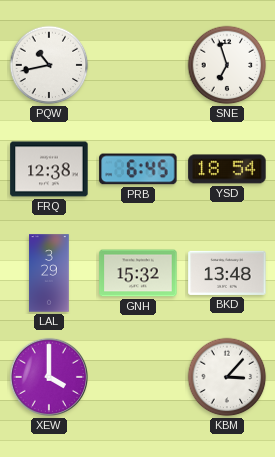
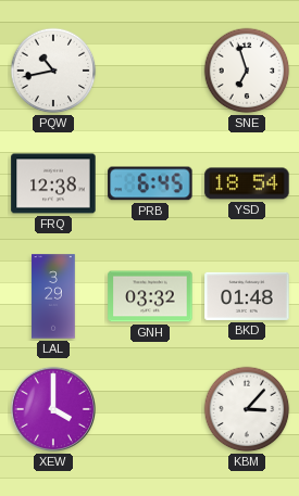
GNH: 15:32 -> 03:32 (150, 296)
BKD: 13:48 -> 01:48 (247, 296)
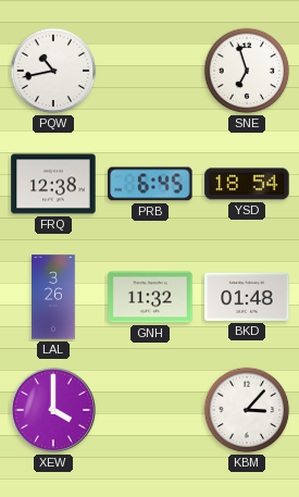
LAL: 3:29 -> 3:26 (53, 297)
GNH: 03:32 -> 11:32 (150, 297)
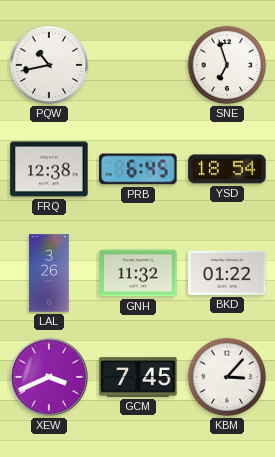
BKD: 01:48 -> 01:22 (227, 273)
XEW: 4:00 -> 3:41 (49, 377)
GCM: none -> 7:45 (138, 377)
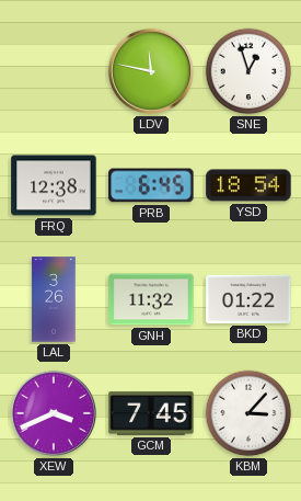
PQW: 10:43 -> none (49, 65)
LDV: none -> 11:47 (151, 71)
SNE: 6:57 -> 12:57 (248, 71)
